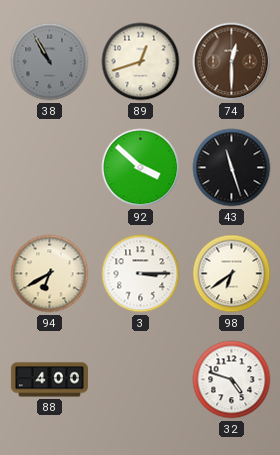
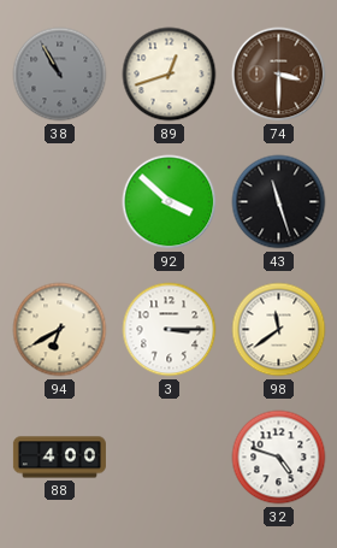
74: 12:30 -> 3:30 (279, 75)
98: 6:39 -> 11:39 (279, 330)
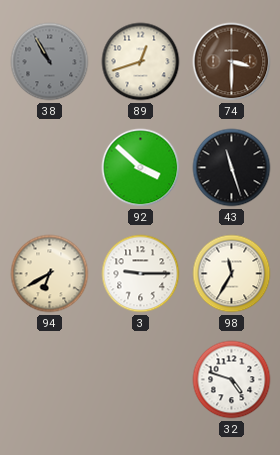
3: 3:15 -> 9:15 (141, 274)
98: 11:39 -> 11:35 (232, 274)
88: 4:00 -> none (59, 458)
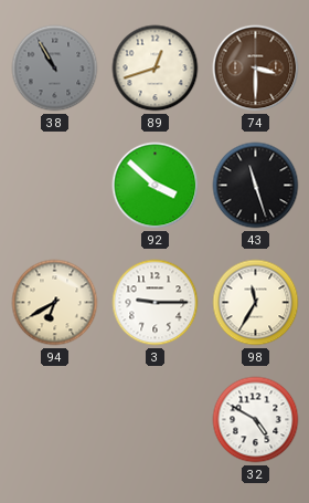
32: 4:48 -> 4:50 (256, 420)
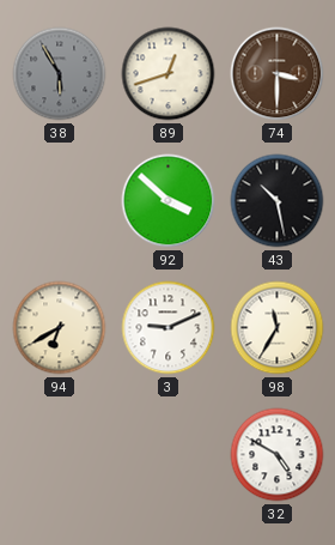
38: 10:55 -> 5:55 (60, 74)
43: 11:27 -> 10:28 (278, 201)
3: 9:15 -> 9:11 (169, 328)
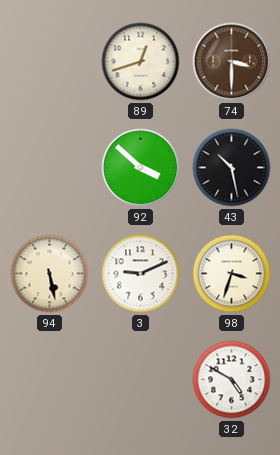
38: 5:55 -> none (60, 74)
94: 6:40 -> 5:28 (50, 274)
98: 11:35 -> 3:33 (232, 274)
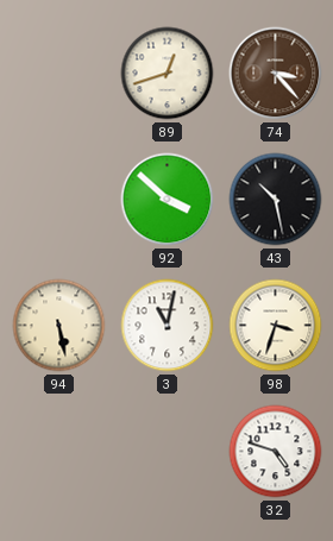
74: 3:30 -> 3:23 (276, 74)
3: 9:11 -> 11:02 (168, 326)
32: 4:50 -> 4:48 (276, 452)
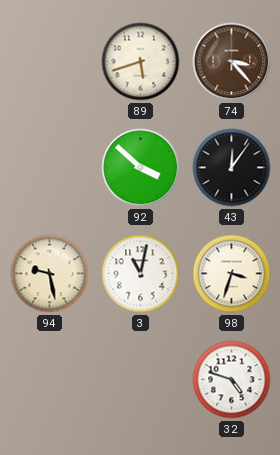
89: 12:42 -> 5:42 (141, 62)
43: 10:28 -> 12:06 (232, 168)
94: 5:28 -> 9:28 (50, 274)
